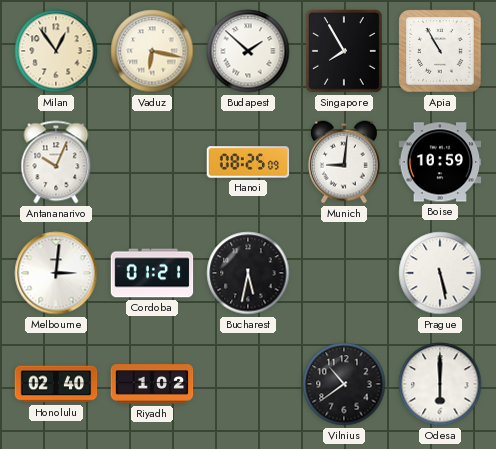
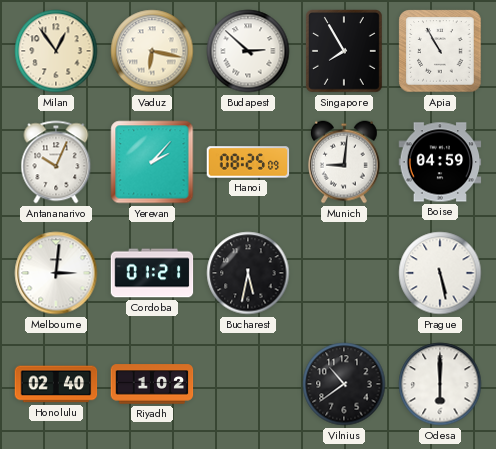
Budapest: 1:52 -> 2:52 (248, 51)
Yerevan: none -> 2:07 (152, 162)
Boise: 10:59 -> 04:59 (440, 162)
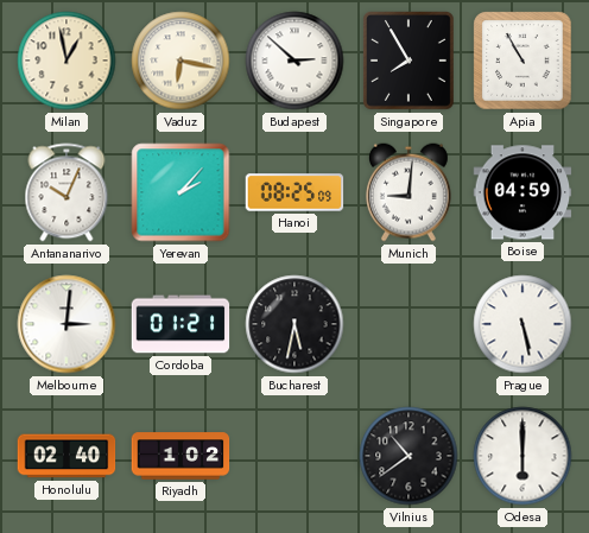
Milan: 12:54 -> 12:58 (66, 61)
